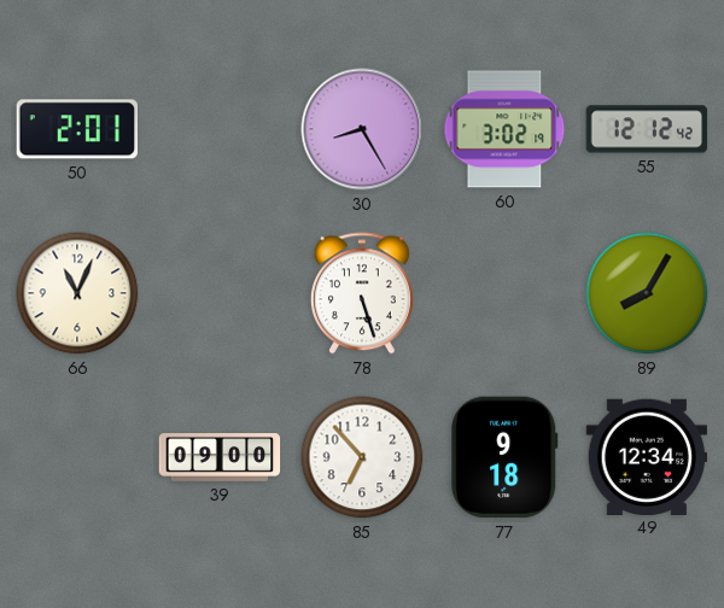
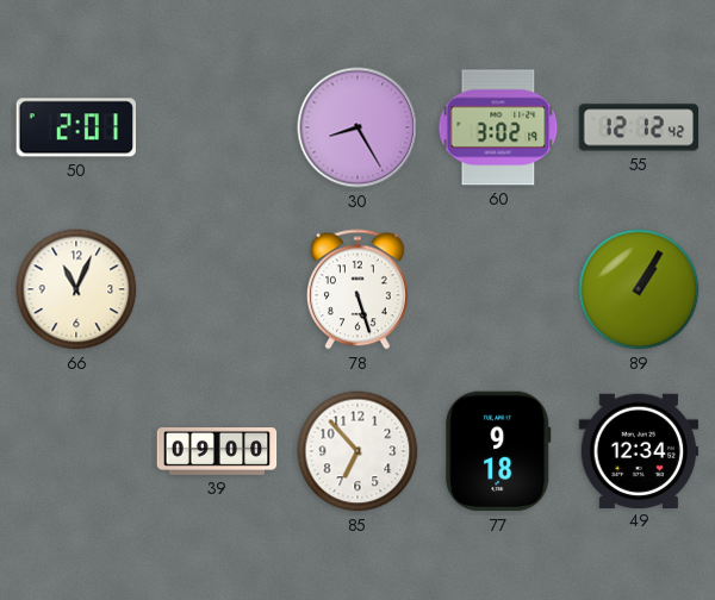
89: 8:05 -> 1:05 (639, 289)
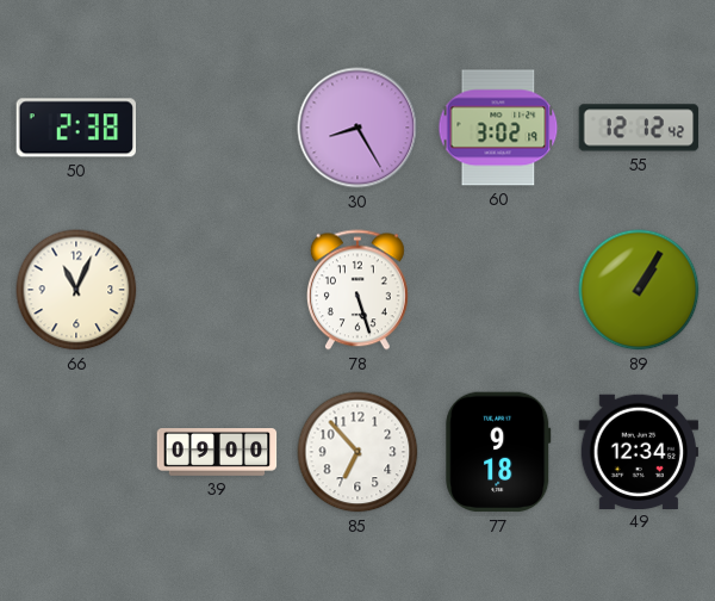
50: 2:01 -> 2:38 (75, 128)
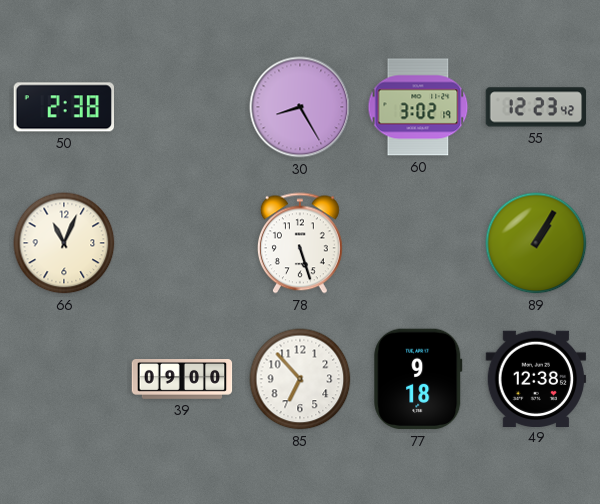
55: 12:12 -> 12:23 (536, 107)
49: 12:34 -> 12:38 (536, 378)
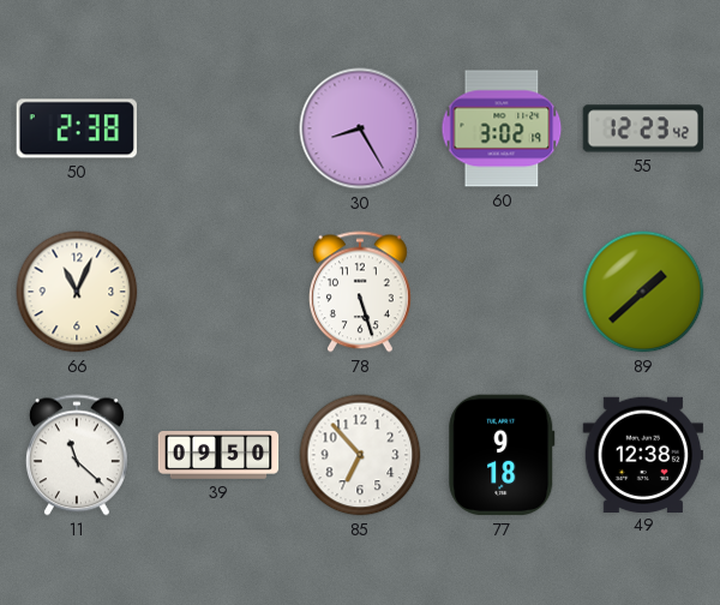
89: 1:05 -> 1:38 (643, 292)
11: none -> 11:22 (77, 455)
39: 09:00 -> 09:50 (218, 456)
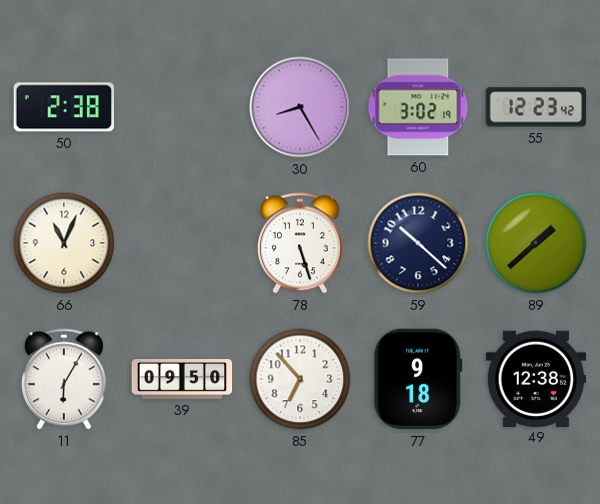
59: none -> 10:22 (418, 243)
11: 11:22 -> 6:05 (64, 379)
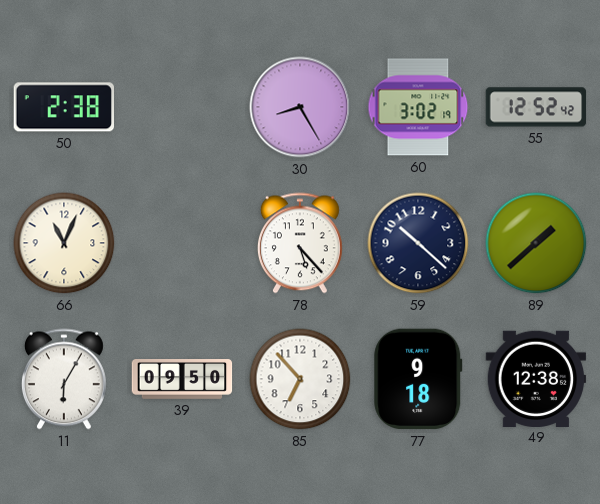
55: 12:23 -> 12:52 (536, 107)
78: 5:27 -> 5:23 (300, 243)
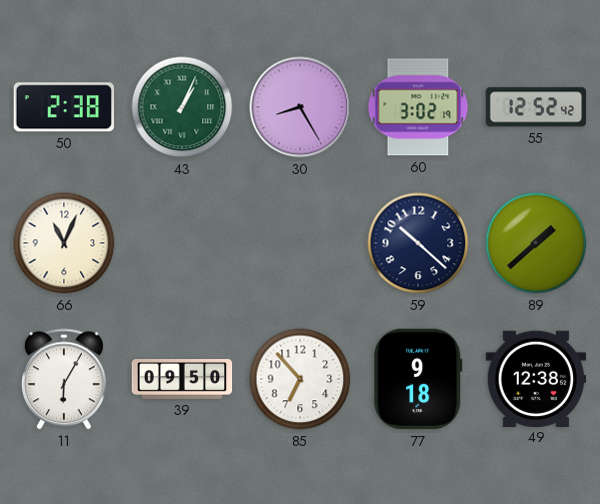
43: none -> 1:04 (182, 107)
78: 5:23 -> none (300, 243)
